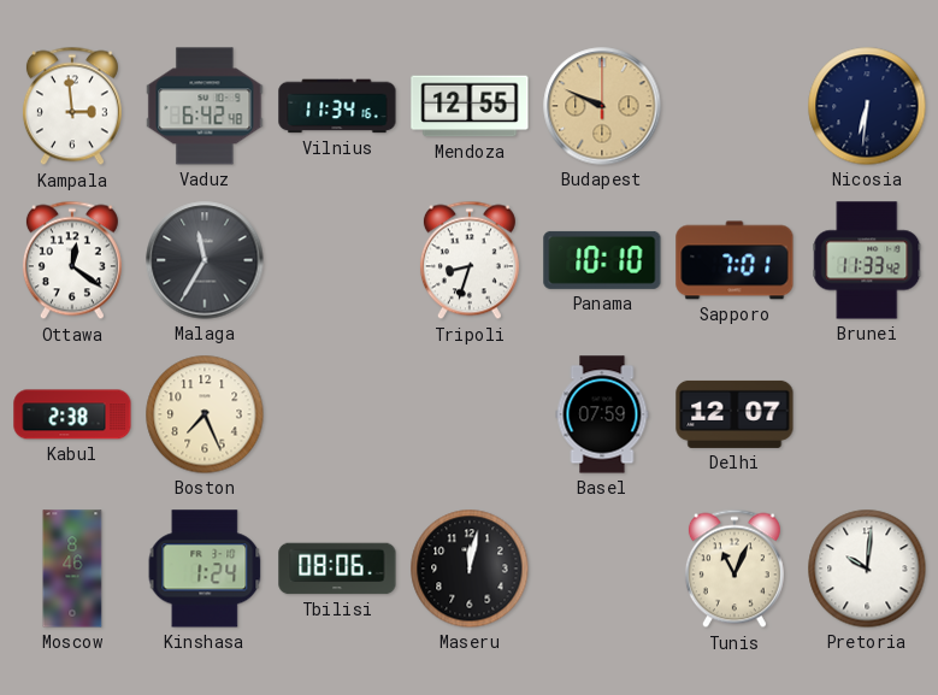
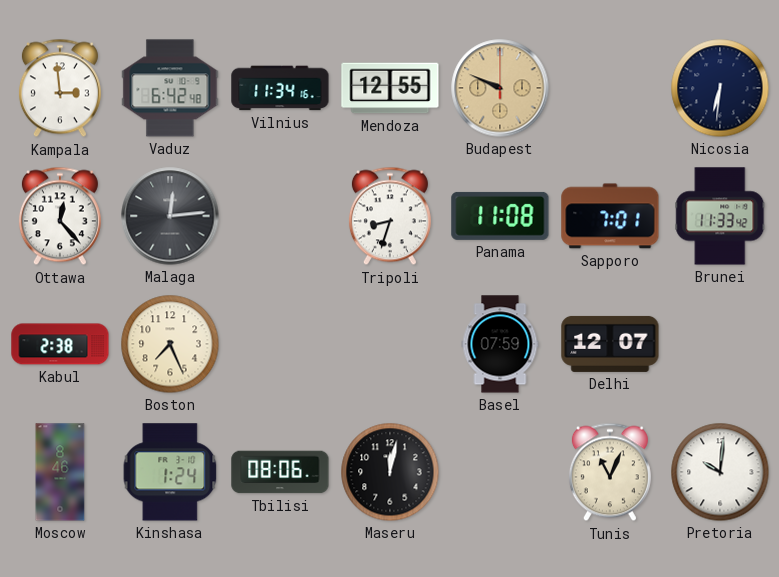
Ottawa: 12:21 -> 12:23 (60, 216)
Malaga: 11:35 -> 12:14 (170, 216)
Panama: 10:10 -> 11:08 (500, 216)
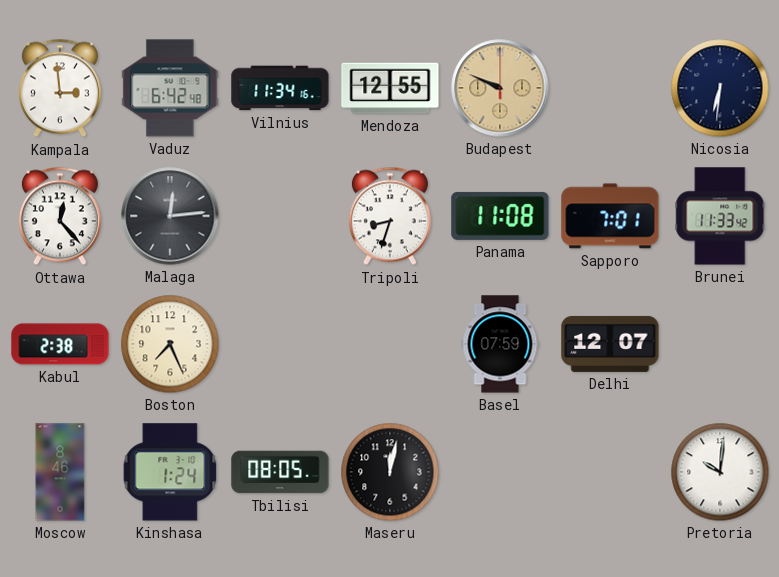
Tbilisi: 08:06 -> 08:05 (280, 472)
Tunis: 11:04 -> none (610, 472)
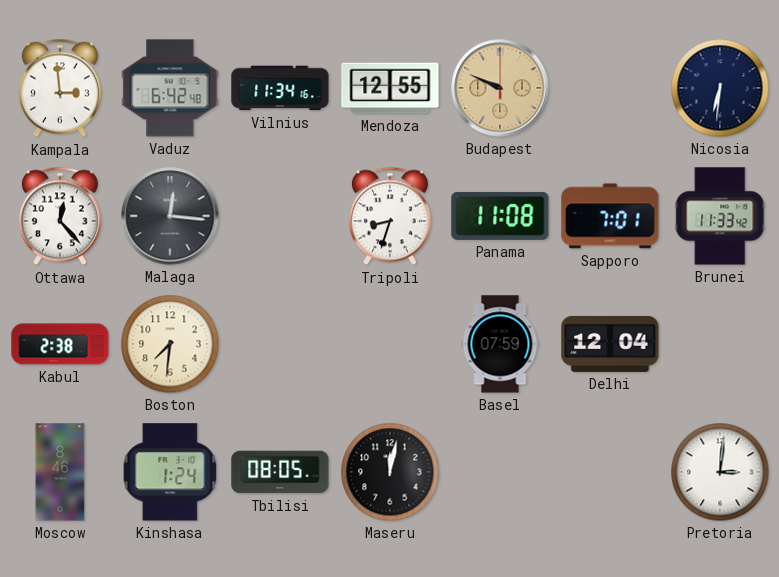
Malaga: 12:14 -> 12:16 (170, 216)
Boston: 7:26 -> 7:31 (170, 344)
Delhi: 12:07 -> 12:04 (610, 344)
Pretoria: 10:01 -> 3:01 (720, 472)
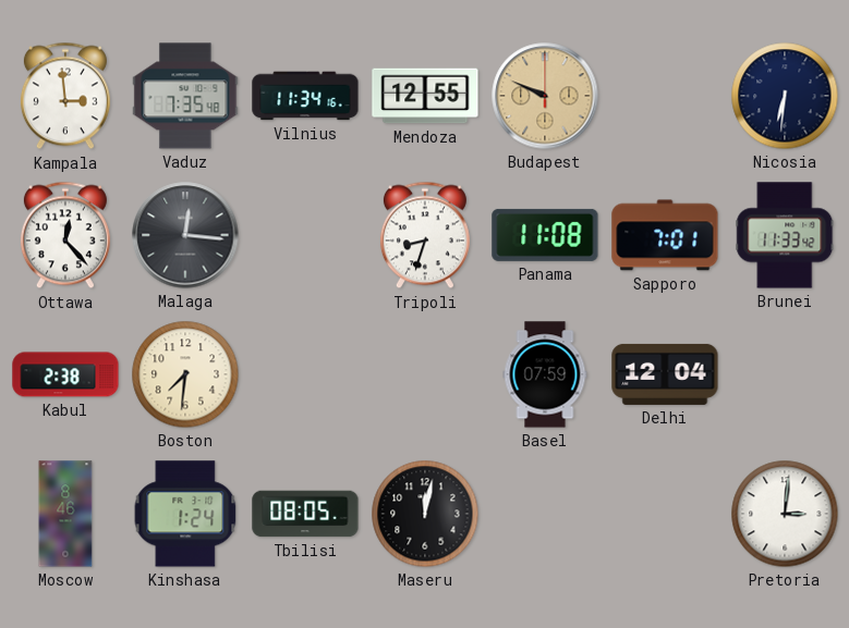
Vaduz: 6:42 -> 7:35 (185, 96)
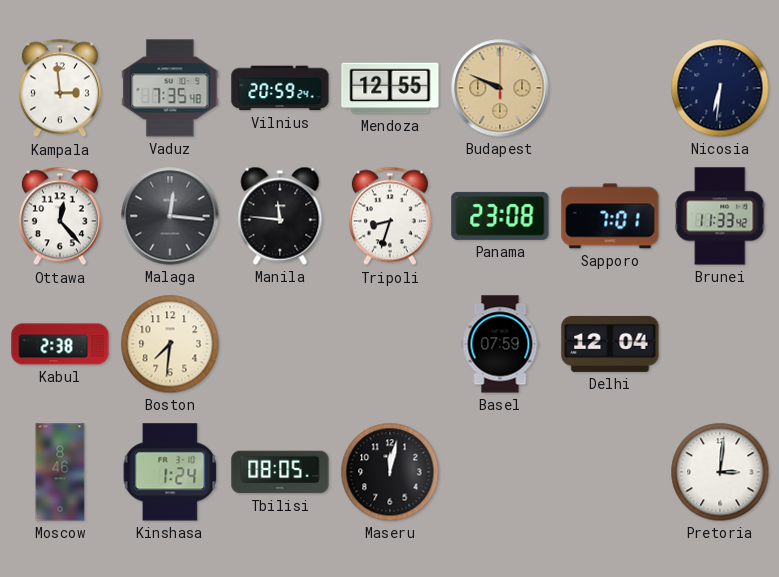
Vilnius: 11:34 -> 20:59 (280, 88)
Manila: none -> 11:46 (280, 216)
Panama: 11:08 -> 23:08 (500, 216)
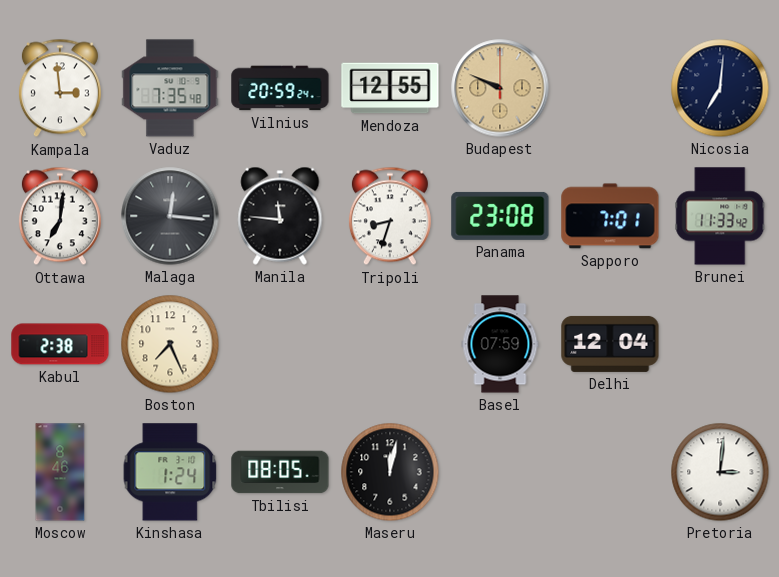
Nicosia: 6:31 -> 7:01 (720, 88)
Ottawa: 12:23 -> 7:01 (60, 216)
Boston: 7:31 -> 7:26 (170, 344)
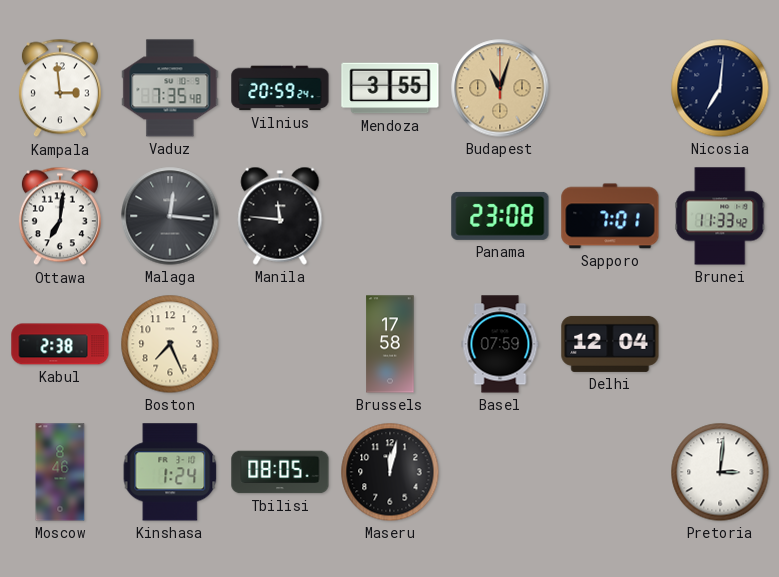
Mendoza: 12:55 -> 3:55 (390, 88)
Budapest: 9:49 -> 11:03 (500, 88)
Tripoli: 8:33 -> none (390, 216)
Brussels: none -> 17:58 (390, 344)
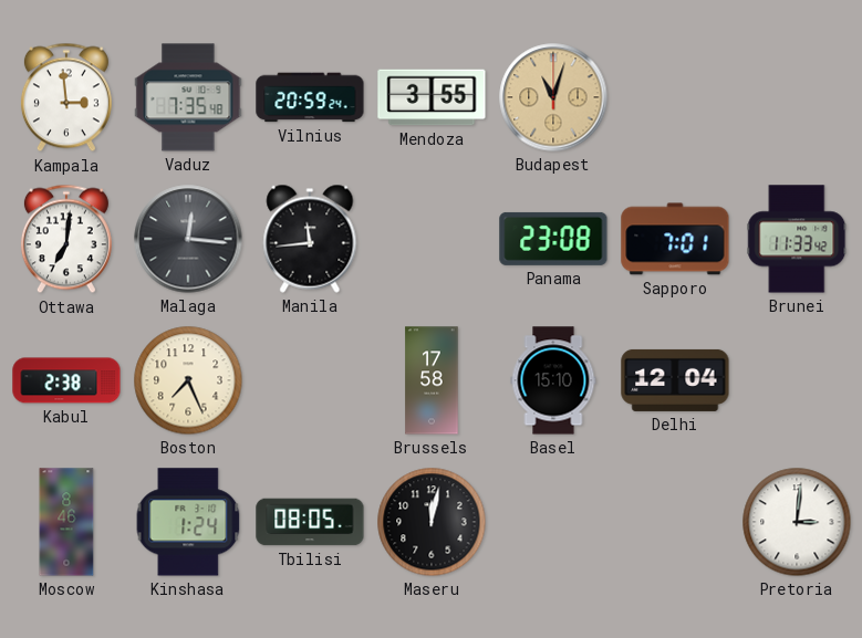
Nicosia: 7:01 -> none (720, 88)
Manila: 11:46 -> 11:44 (310, 239)
Basel: 07:59 -> 15:10 (553, 380)
